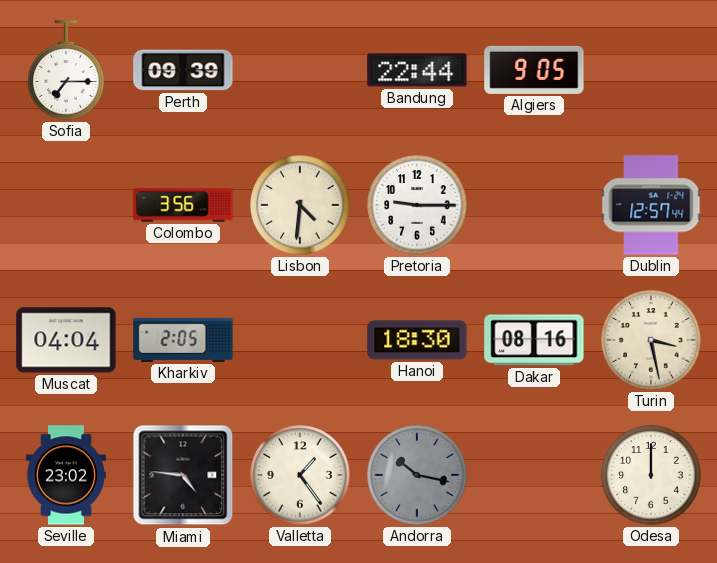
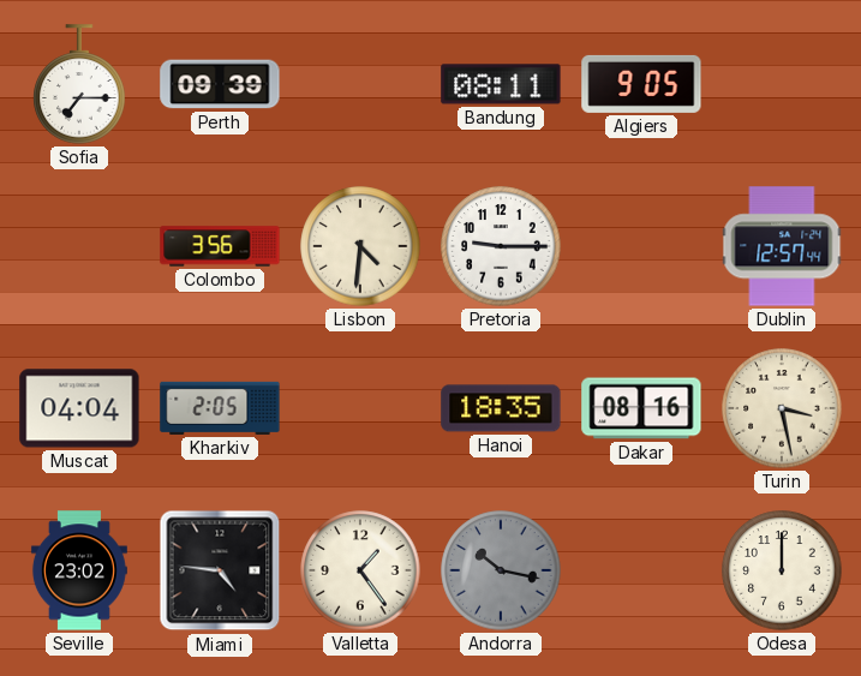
Bandung: 22:44 -> 08:11 (501, 84)
Hanoi: 18:30 -> 18:35 (501, 408)
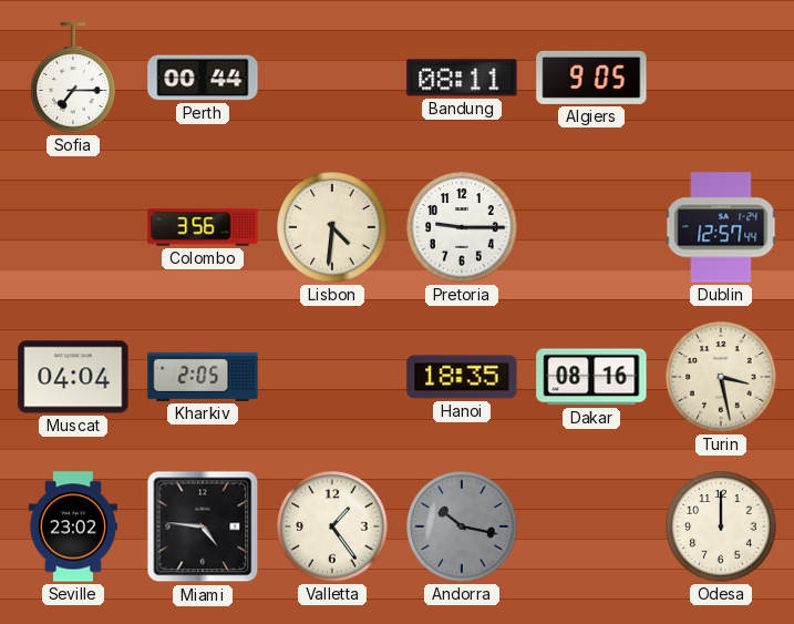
Perth: 09:39 -> 00:44 (203, 78)
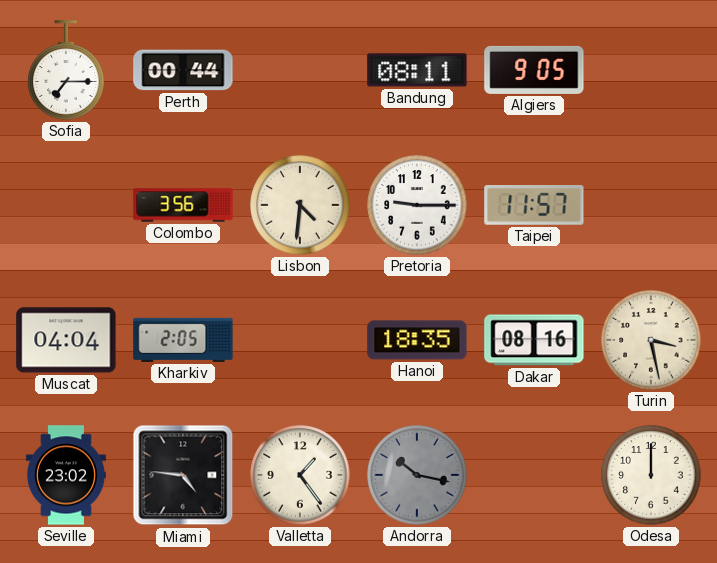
Taipei: none -> 11:57 (534, 206)
Dublin: 12:57 -> none (721, 227)
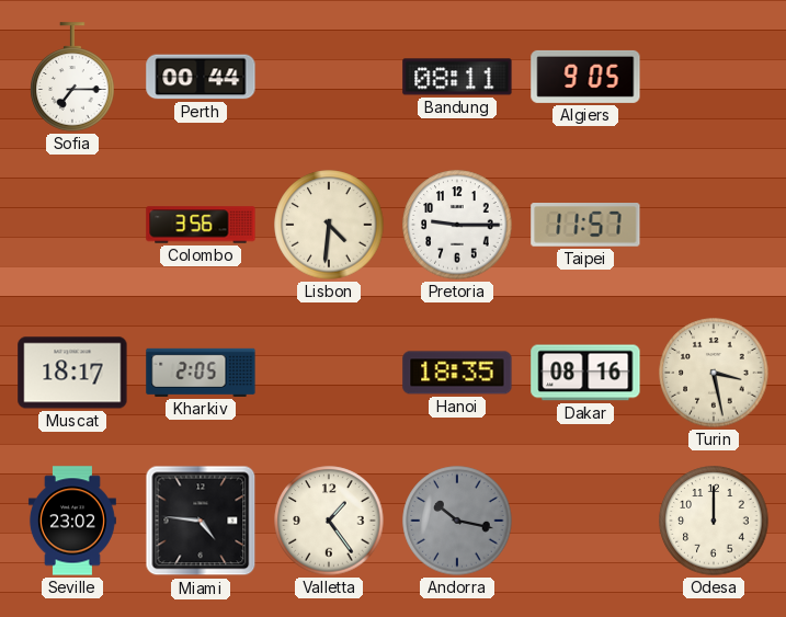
Muscat: 04:04 -> 18:17 (72, 373)
